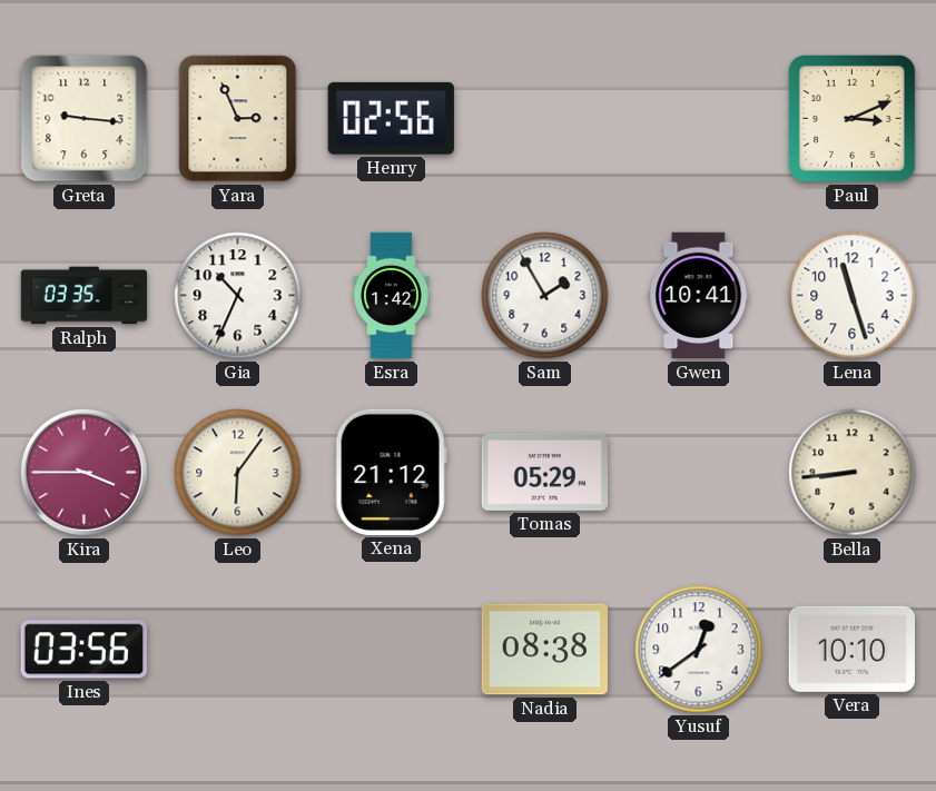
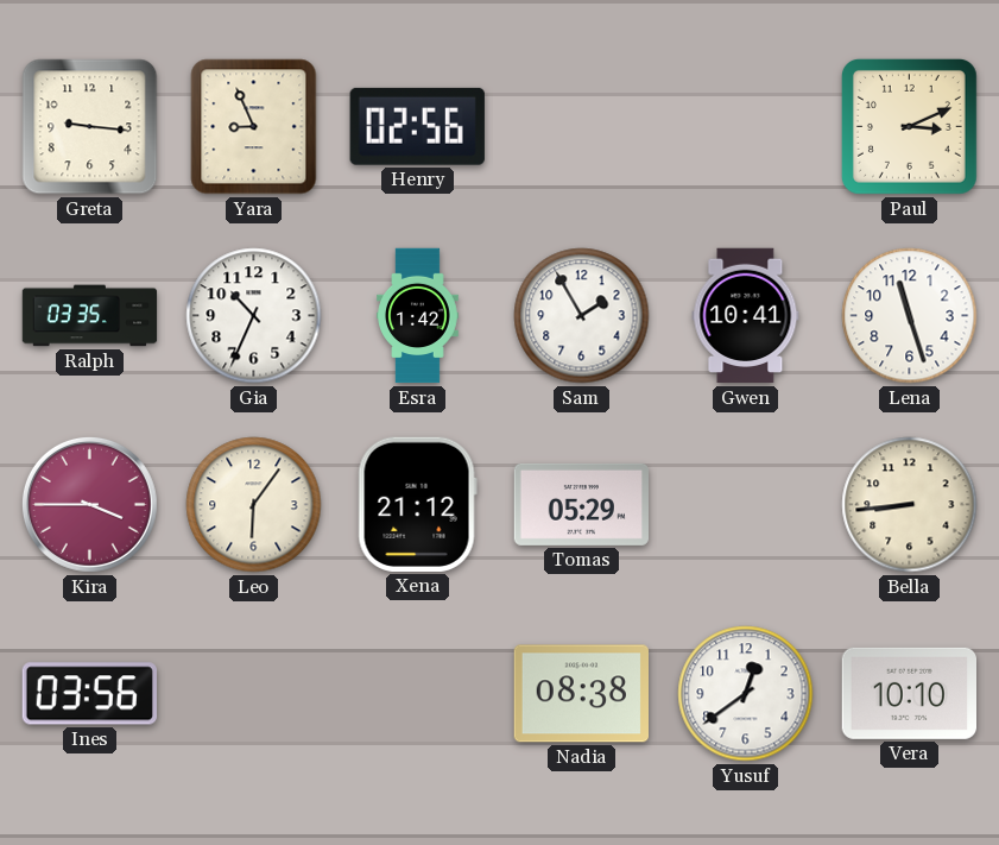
Yara: 2:56 -> 8:56 (254, 127)
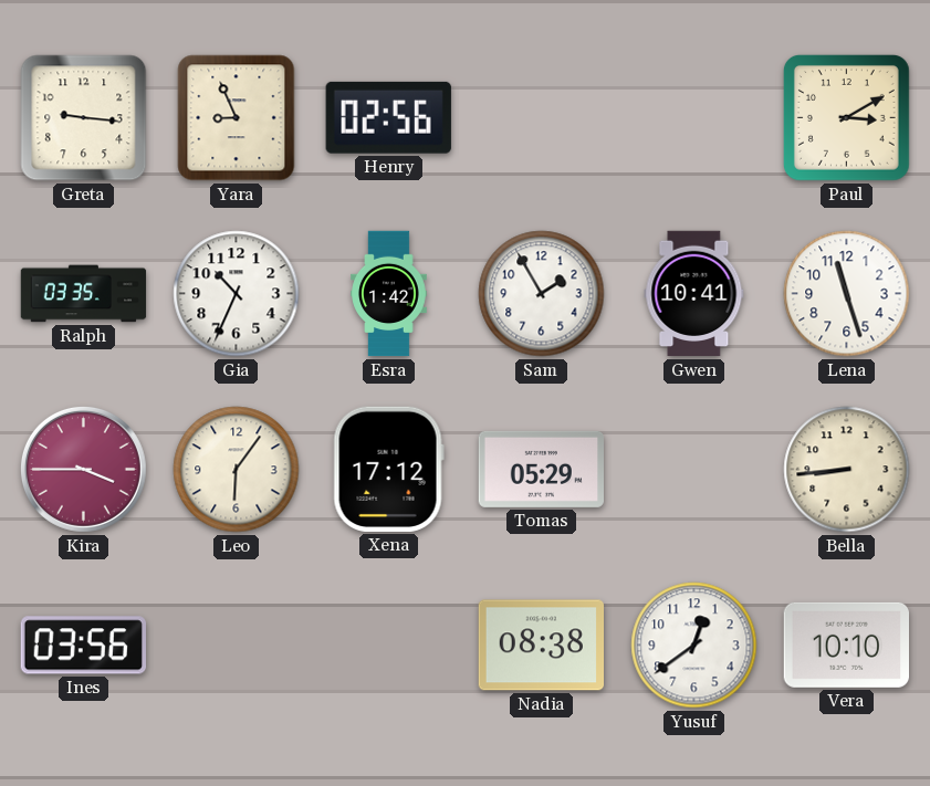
Paul: 3:11 -> 3:10 (846, 117)
Xena: 21:12 -> 17:12 (388, 469)
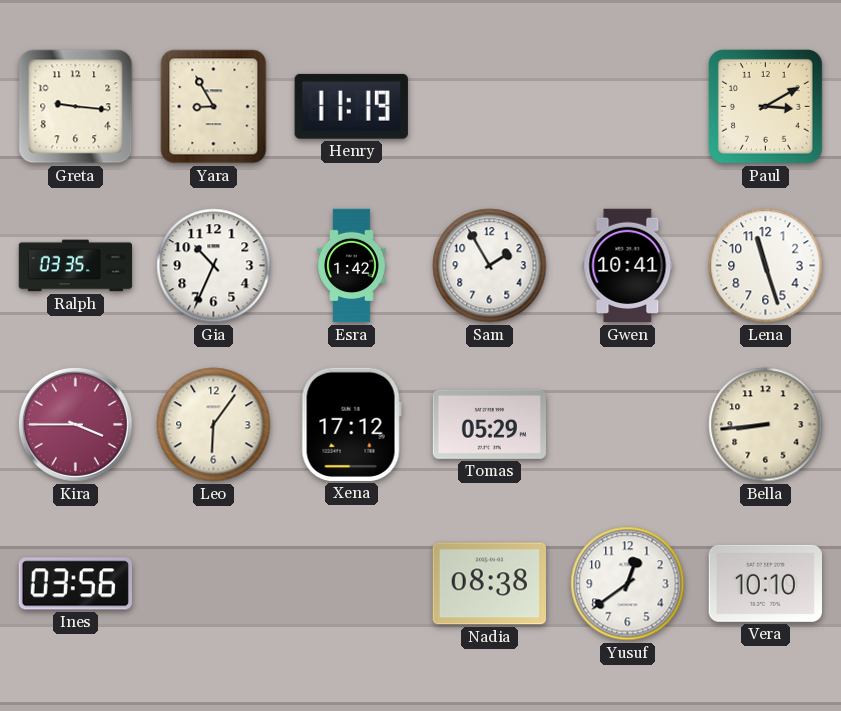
Yara: 8:56 -> 8:55 (214, 107)
Henry: 02:56 -> 11:19 (351, 106)
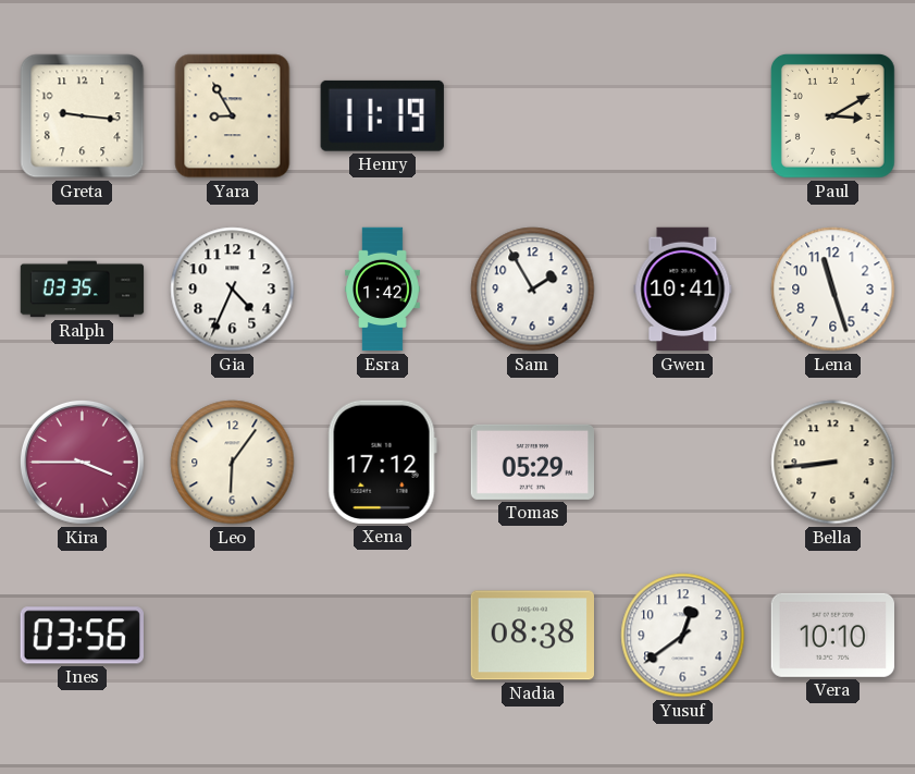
Gia: 10:34 -> 4:34 (233, 290)
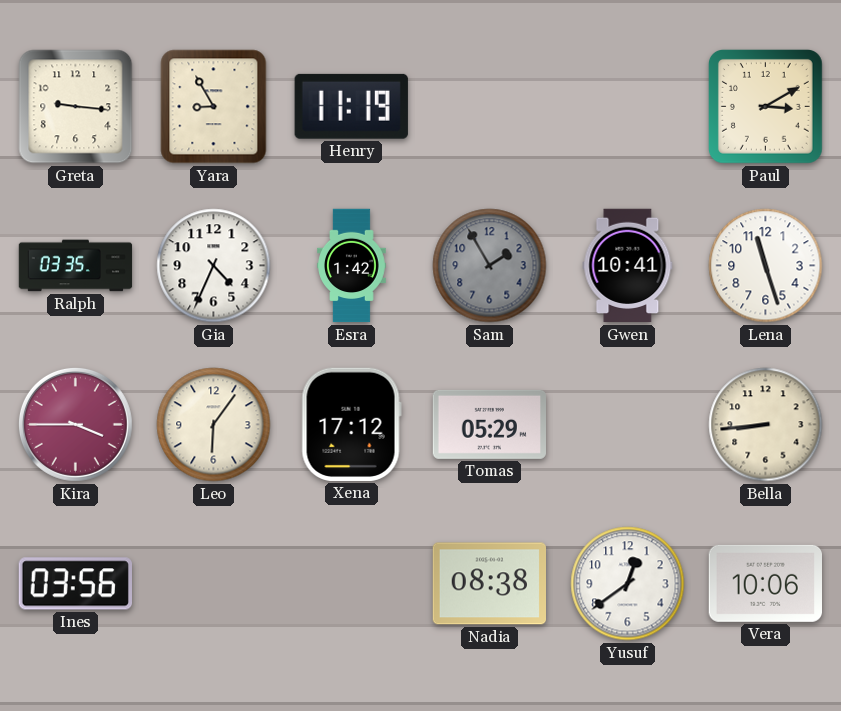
Sam dial: white -> grey (490, 266)
Vera: 10:10 -> 10:06 (765, 583)
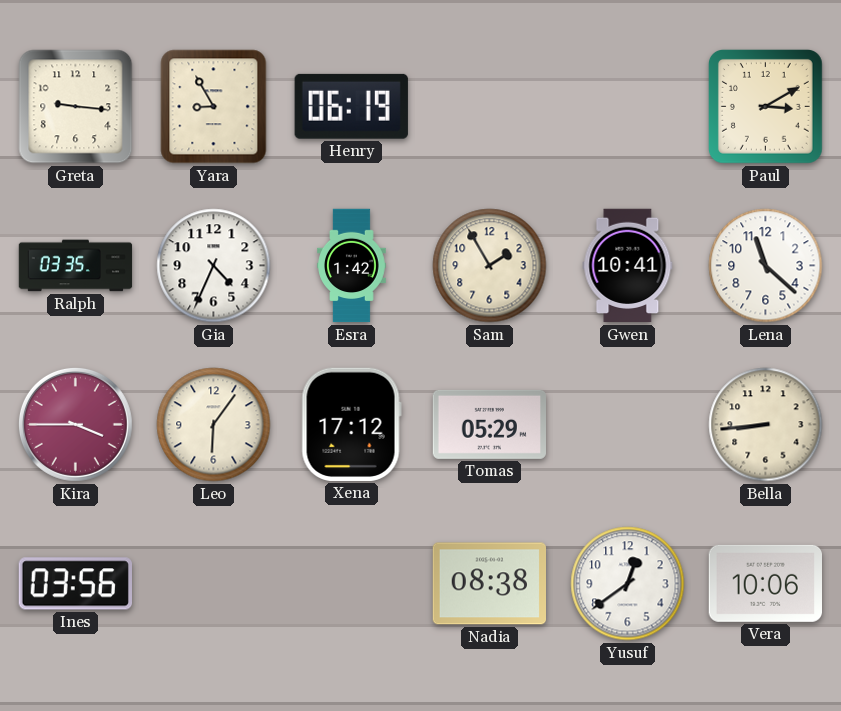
Henry: 11:19 -> 06:19 (351, 106)
Sam dial: grey -> cream (490, 266)
Lena: 11:27 -> 11:22 (766, 266)
